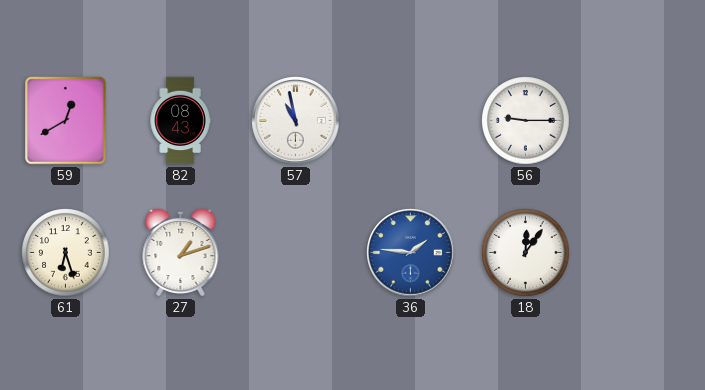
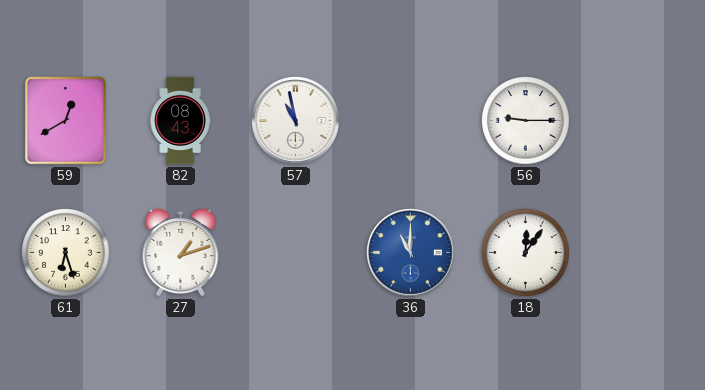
36: 1:46 -> 11:00 (411, 253)
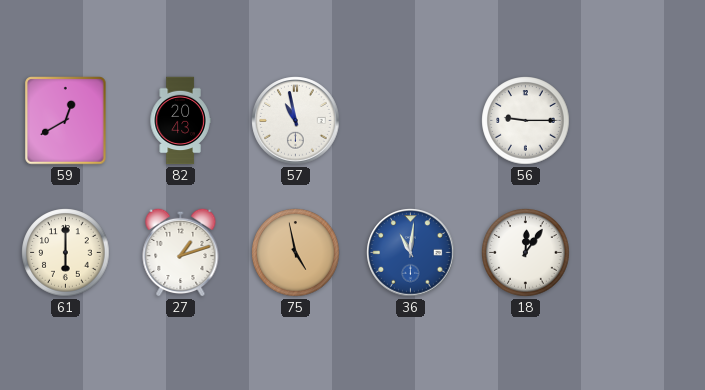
82: 08:43 -> 20:43 (180, 121)
61: 6:27 -> 6:00 (66, 253)
75: none -> 4:58 (296, 253)
36: 11:00 -> 11:01 (411, 253)
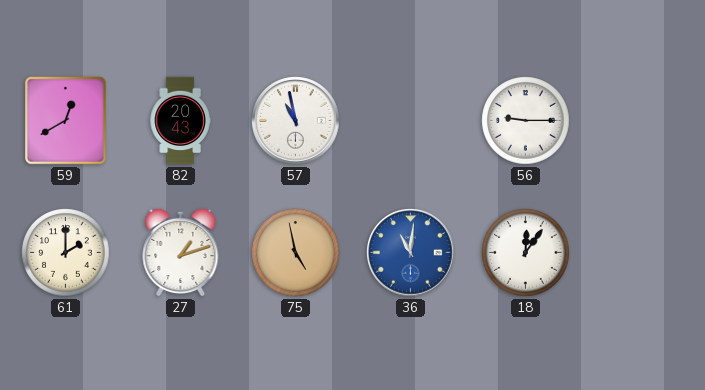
61: 6:00 -> 2:00 (66, 253)
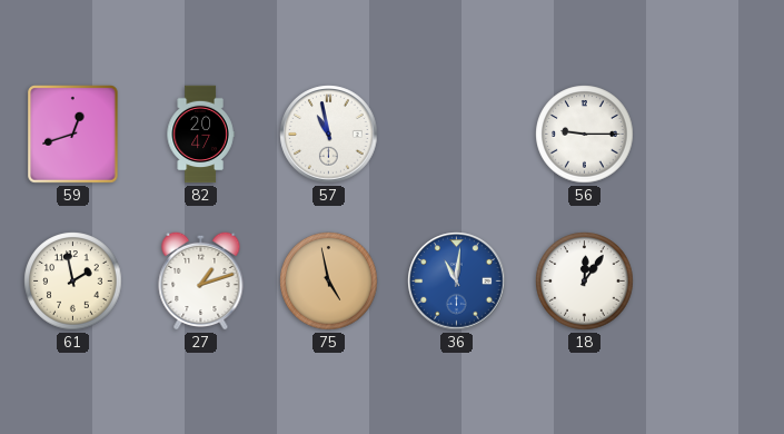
59: 12:40 -> 12:42 (73, 135)
82: 20:43 -> 20:47 (200, 135)
61: 2:00 -> 1:58 (73, 282)
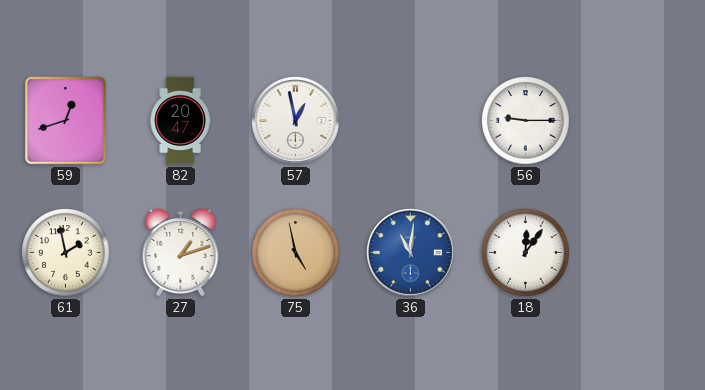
57: 10:58 -> 12:58 (296, 121)
